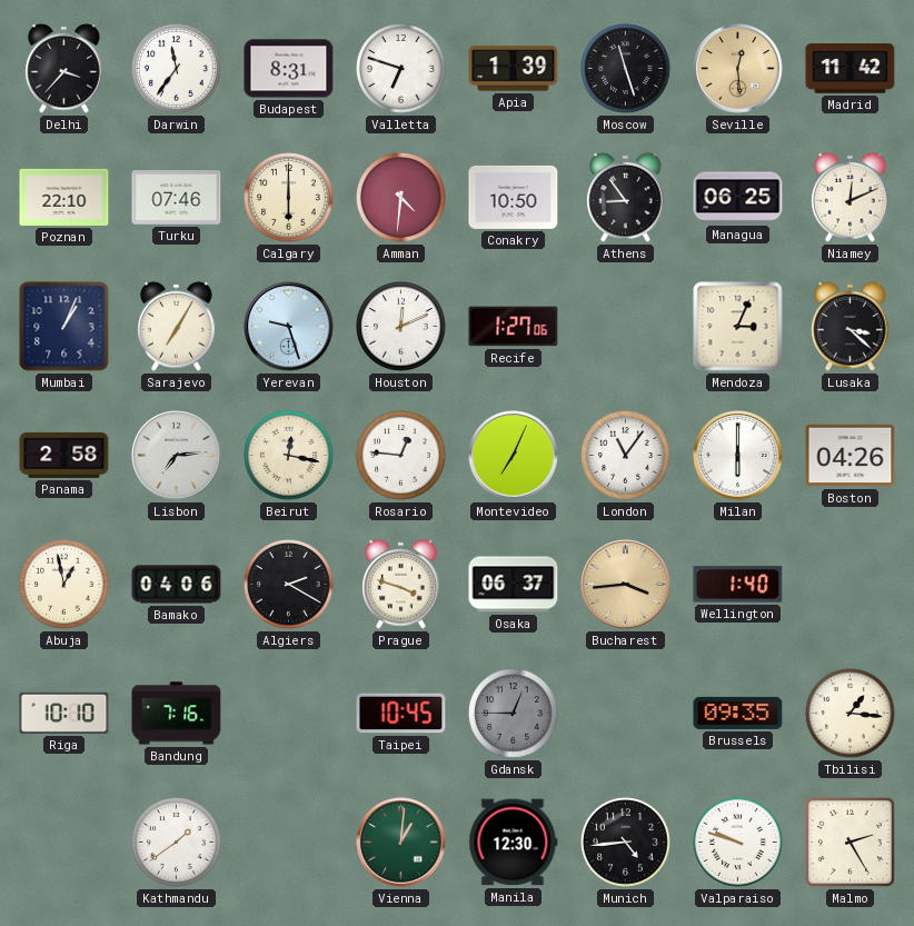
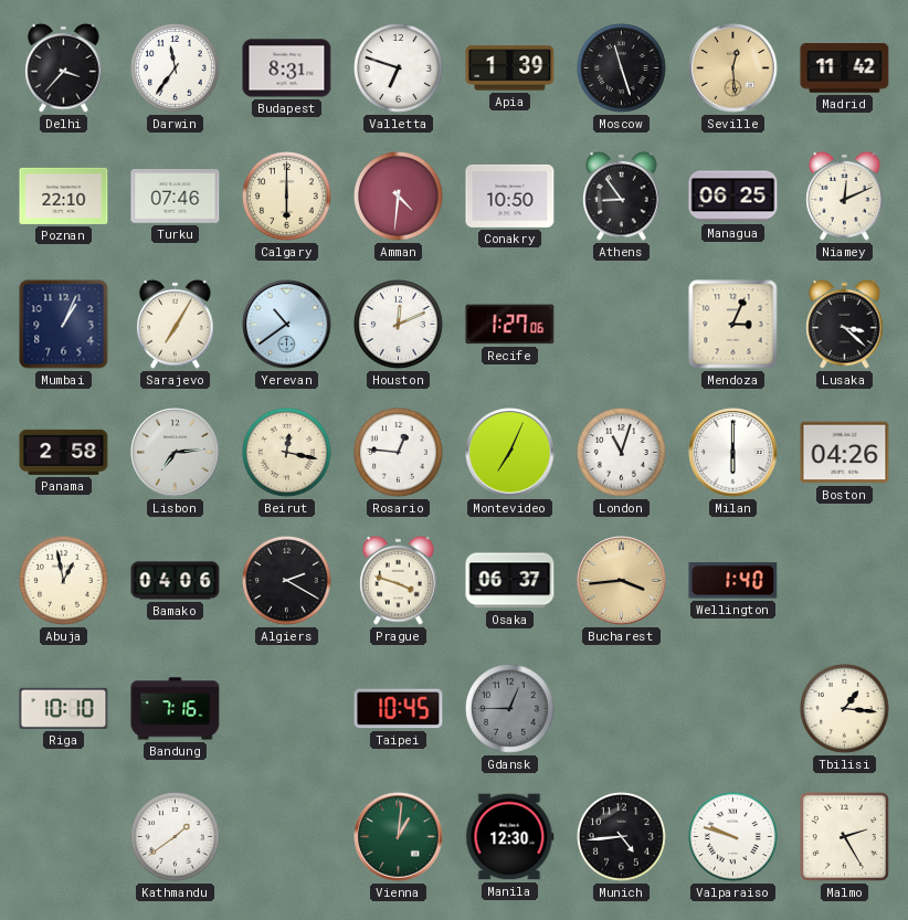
Yerevan: 9:27 -> 10:39 (287, 325)
London: 11:06 -> 11:03 (622, 453)
Brussels: 09:35 -> none (738, 713)
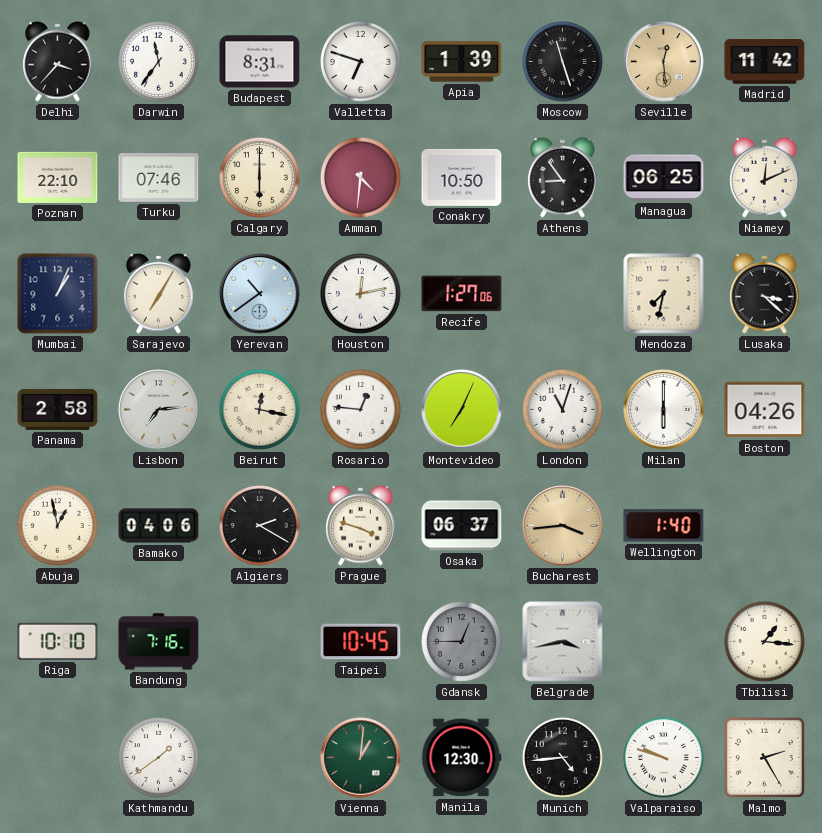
Houston: 12:11 -> 12:13 (361, 294)
Mendoza: 3:04 -> 7:32 (664, 294)
Belgrade: none -> 3:43 (563, 642)
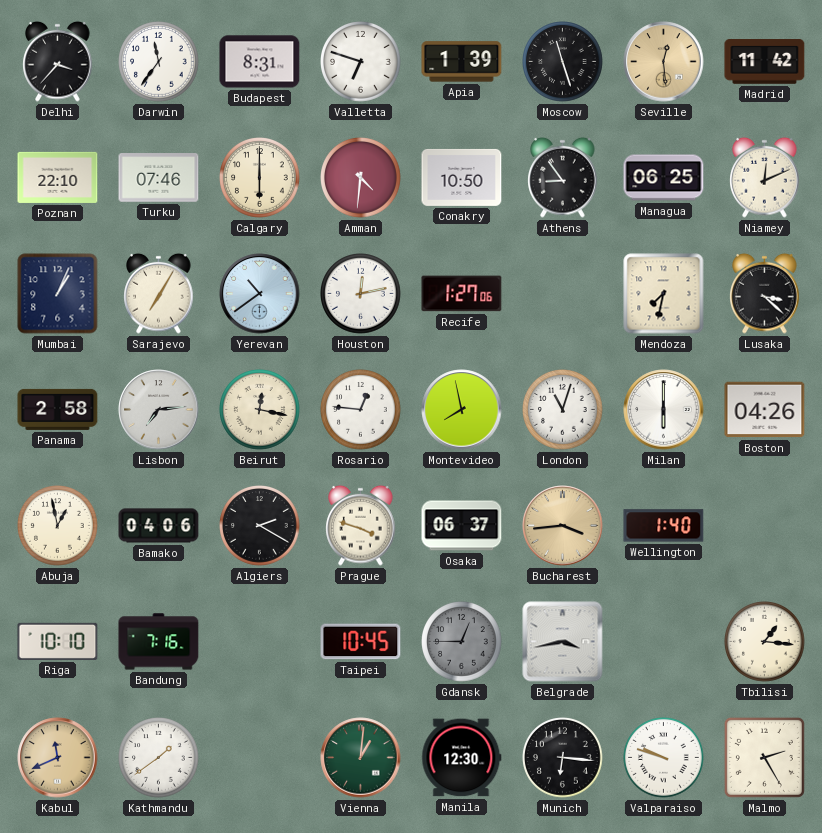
Montevideo: 7:04 -> 7:58 (462, 410)
Kabul: none -> 11:41 (58, 758)
Munich: 4:44 -> 6:16 (563, 758)
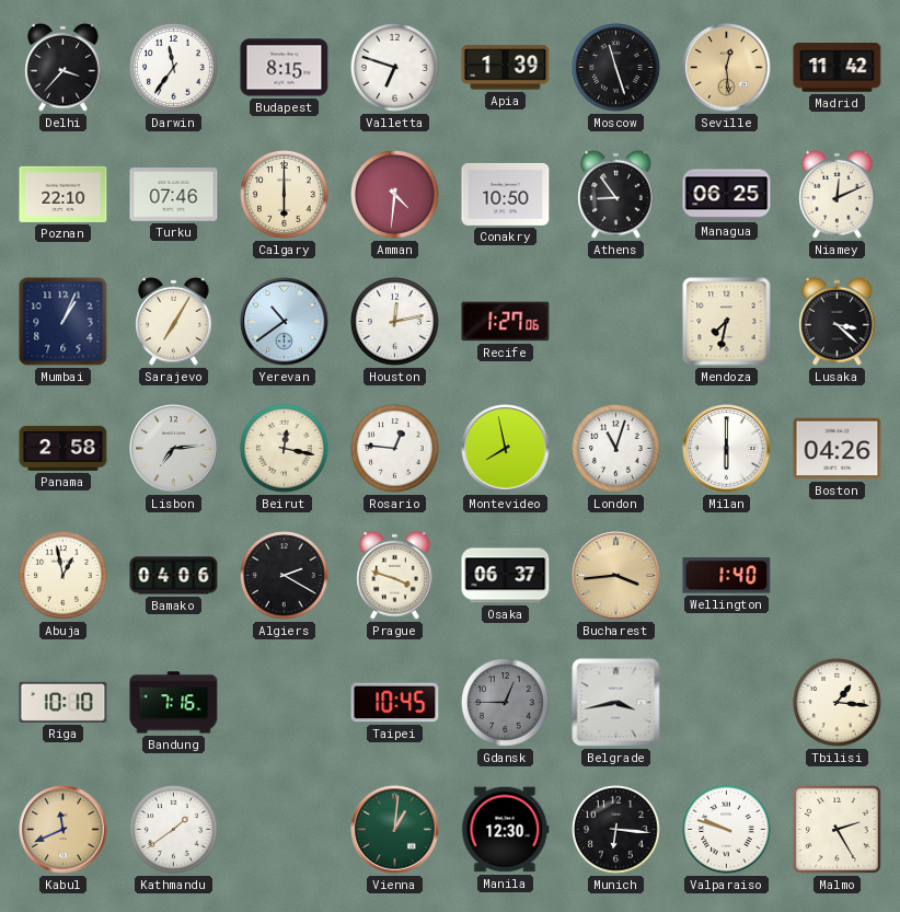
Budapest: 8:31 -> 8:15 (285, 68)
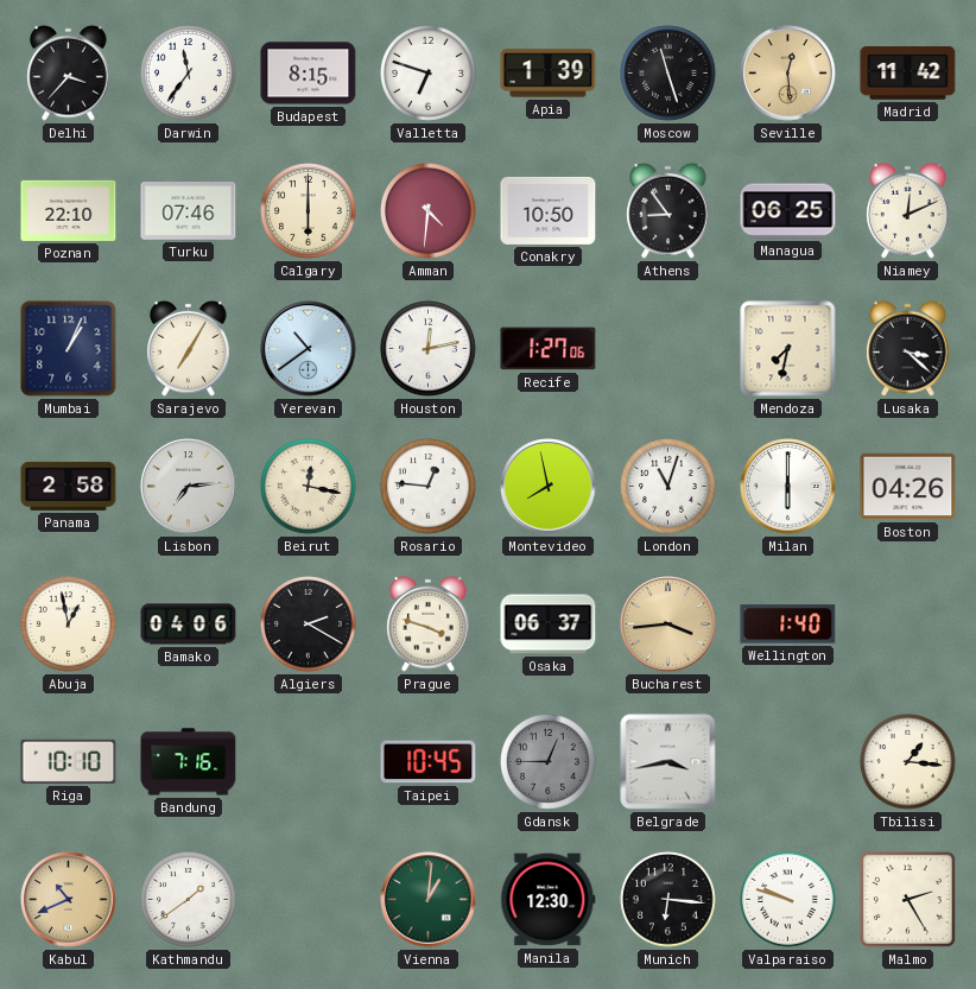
Kabul: 11:41 -> 10:41 (69, 900)
